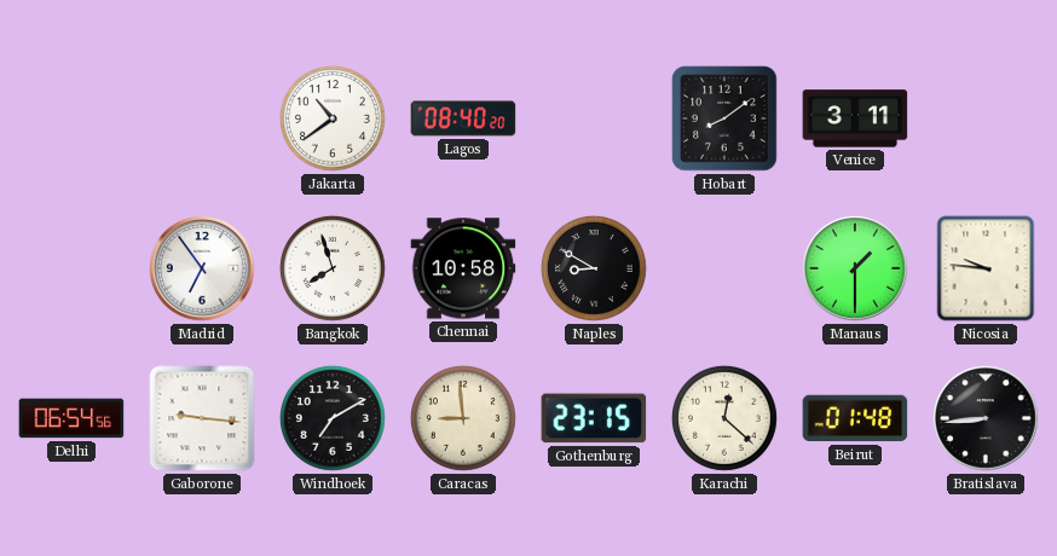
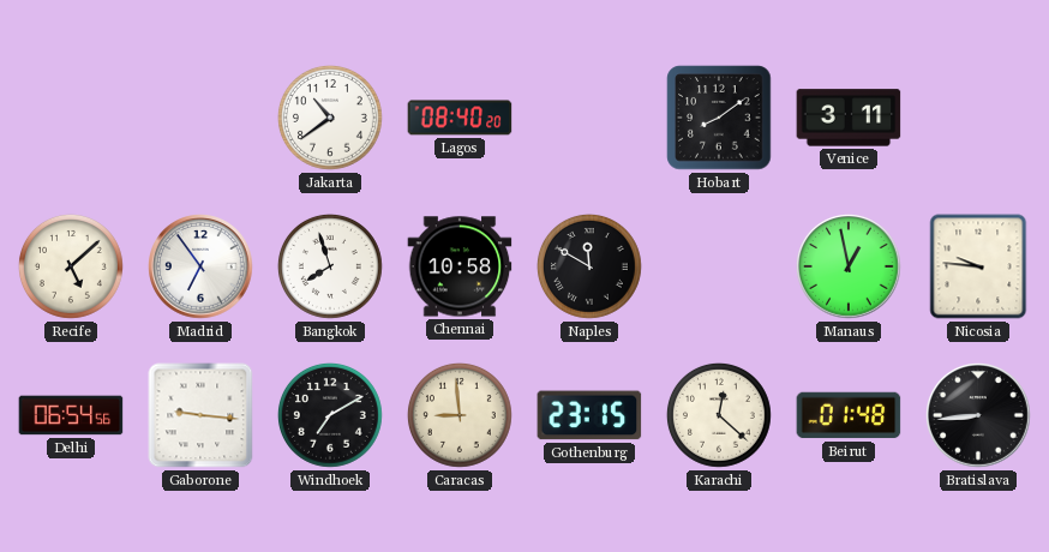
Recife: none -> 5:08 (71, 268)
Naples: 8:50 -> 11:50 (589, 268)
Manaus: 1:30 -> 12:58 (850, 268)
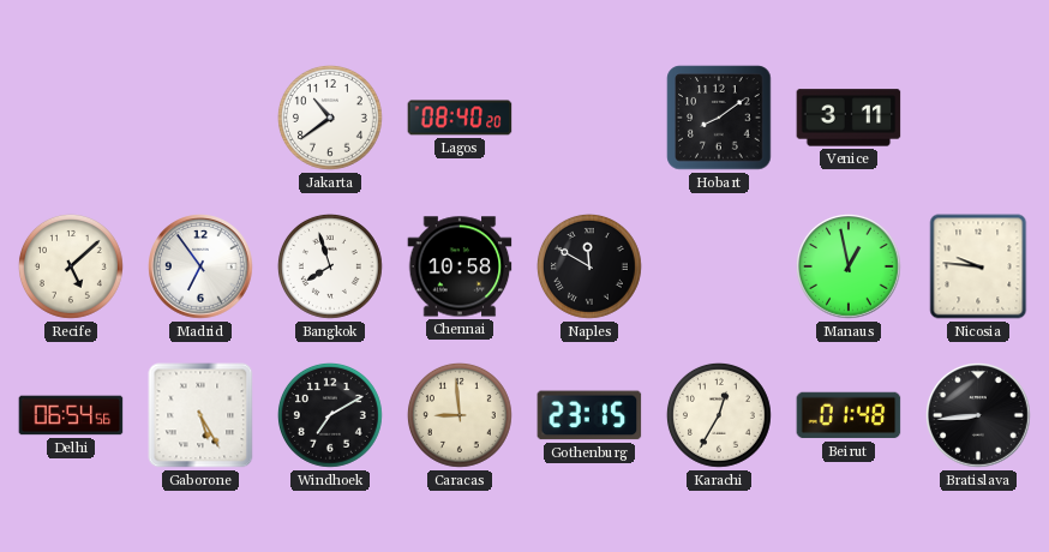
Gaborone: 9:16 -> 5:25 (200, 415)
Karachi: 12:22 -> 12:35 (719, 416)
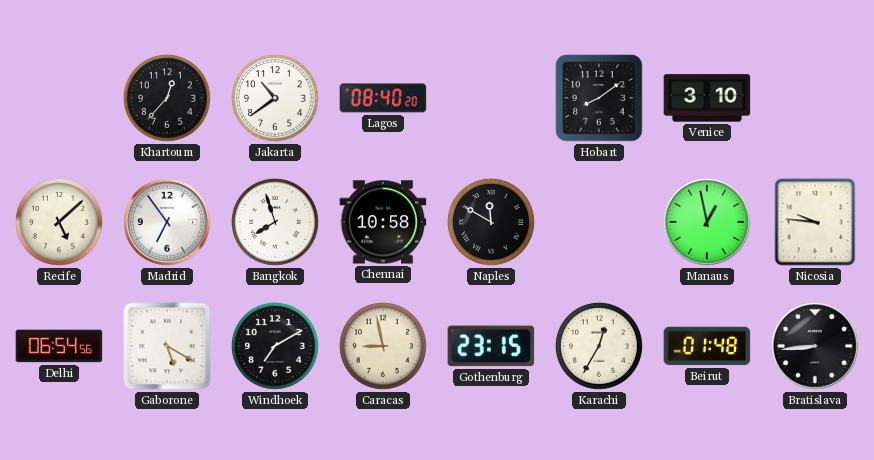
Khartoum: none -> 12:37 (167, 99)
Venice: 3:11 -> 3:10 (707, 98)
Gaborone: 5:25 -> 5:20 (167, 346)
Caracas: 8:59 -> 8:58 (383, 347)
